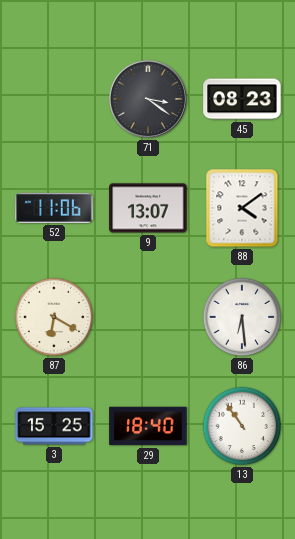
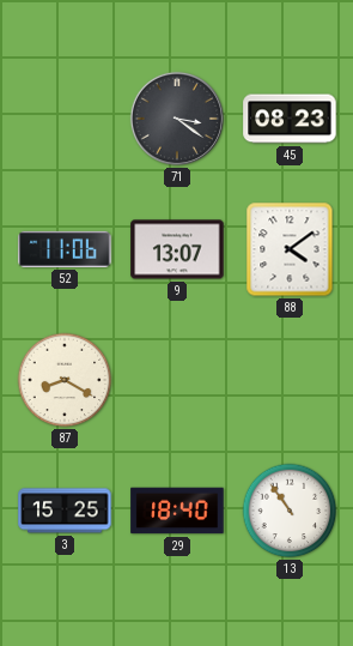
87: 6:20 -> 8:20 (65, 380)
86: 6:29 -> none (242, 317)
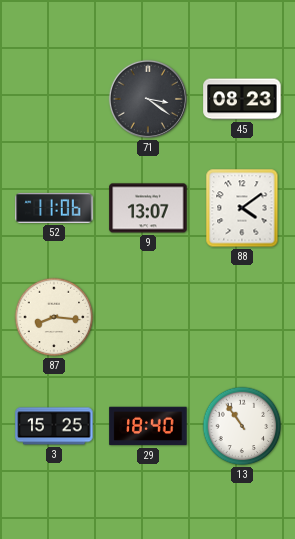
87: 8:20 -> 8:16 (54, 317)
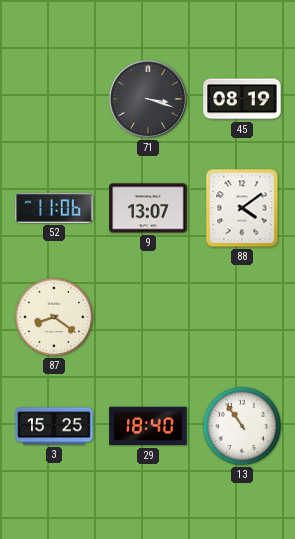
71: 3:21 -> 3:18 (148, 99)
45: 08:23 -> 08:19 (242, 99)
87: 8:16 -> 8:21 (54, 317)
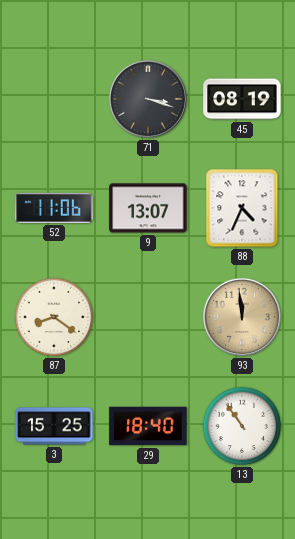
88: 4:09 -> 4:34 (242, 208)
93: none -> 11:59 (242, 317)
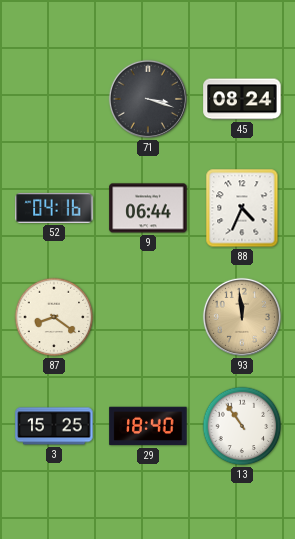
45: 08:19 -> 08:24 (242, 99)
52: 11:06 -> 04:16 (54, 208)
9: 13:07 -> 06:44 (148, 208)
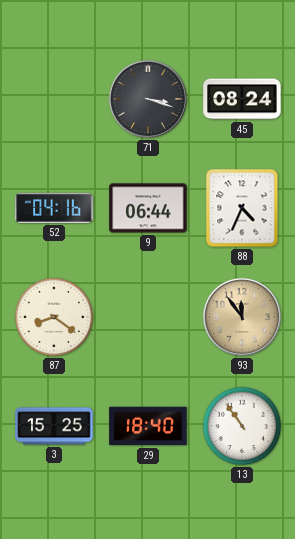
93: 11:59 -> 11:54 (242, 317)
